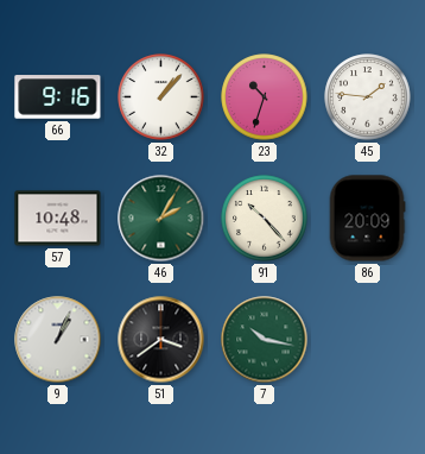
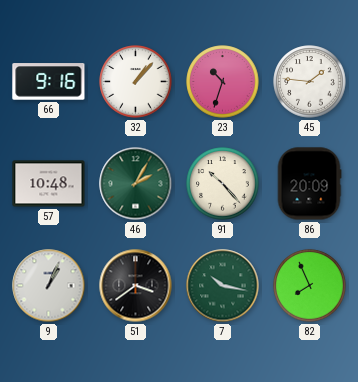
82: none -> 7:56 (310, 286)
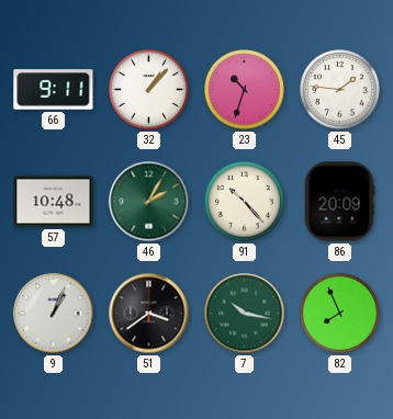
66: 9:16 -> 9:11 (54, 90)
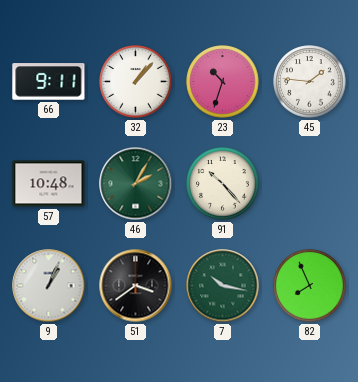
86: 20:09 -> none (339, 202)
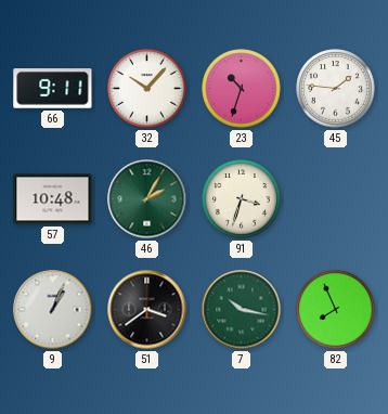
32: 1:07 -> 10:07 (147, 89)
91: 10:23 -> 3:33 (242, 199)
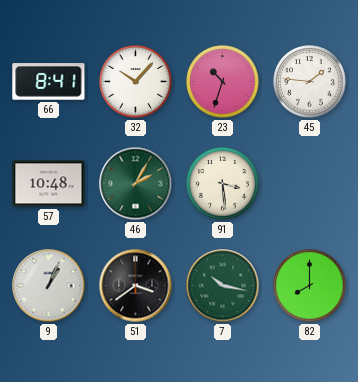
66: 9:11 -> 8:41 (49, 82)
91: 3:33 -> 3:29 (223, 184)
82: 7:56 -> 8:00 (310, 286)
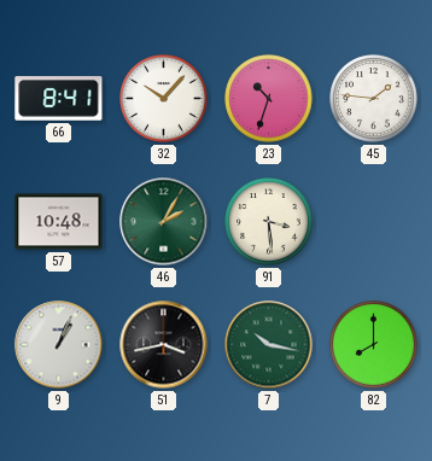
51: 3:39 -> 3:43 (164, 345)
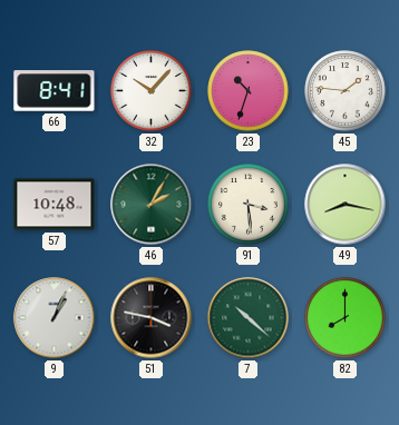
49: none -> 8:17 (346, 205)
51: 3:43 -> 3:47 (152, 318)
7: 10:17 -> 10:22 (249, 318)
